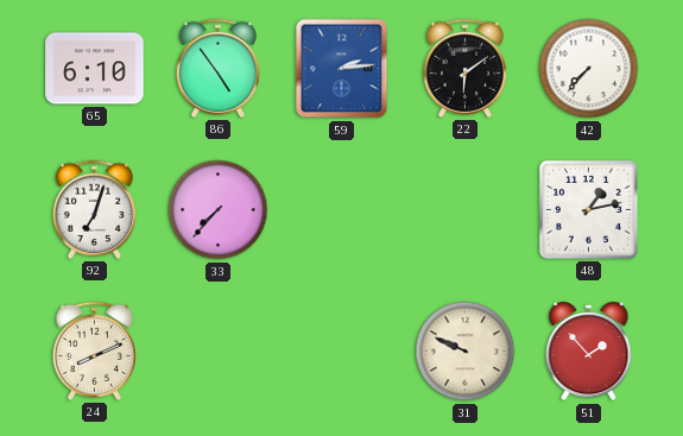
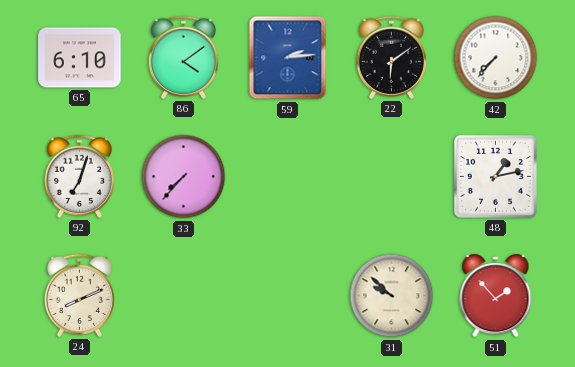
86: 4:54 -> 4:09 (183, 57)
31: 9:49 -> 9:52 (392, 296)
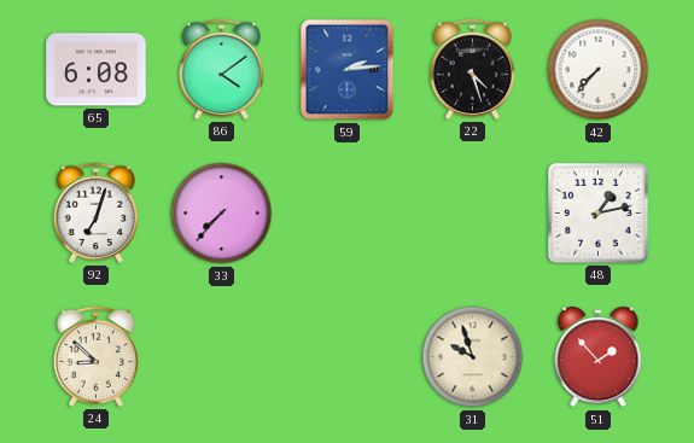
65: 6:10 -> 6:08 (97, 70)
22: 6:09 -> 4:27 (472, 69)
24: 8:11 -> 8:52 (95, 356)
31: 9:52 -> 9:57 (473, 357)
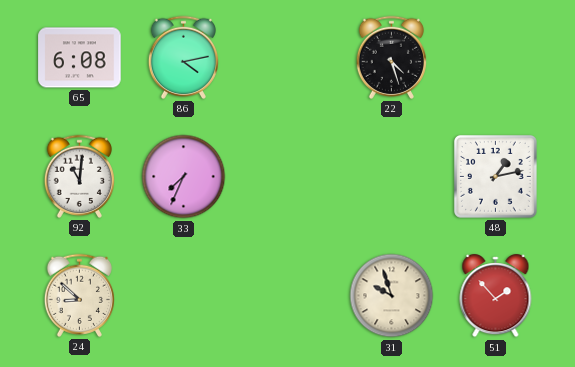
86: 4:09 -> 4:13 (183, 57)
59: 2:14 -> none (348, 70)
42: 7:37 -> none (599, 70)
92: 7:03 -> 11:01 (79, 176)
33: 7:37 -> 7:34 (184, 177)
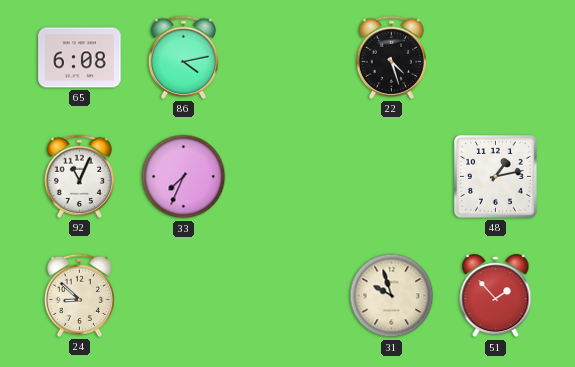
92: 11:01 -> 11:04 (79, 176)
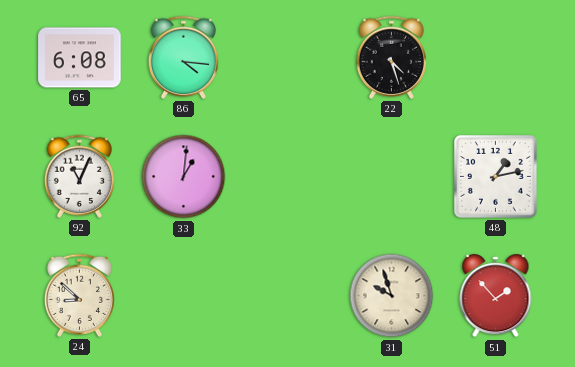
86: 4:13 -> 4:16 (183, 57)
33: 7:34 -> 1:01 (184, 177)
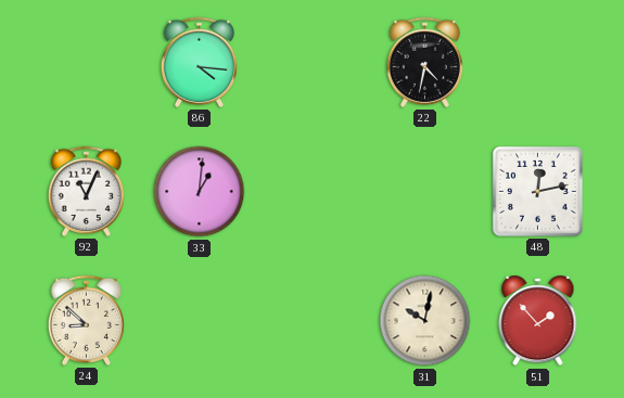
65: 6:08 -> none (80, 58)
22: 4:27 -> 4:32 (424, 62)
48: 1:13 -> 12:13 (538, 192)
31: 9:57 -> 10:02 (425, 321)
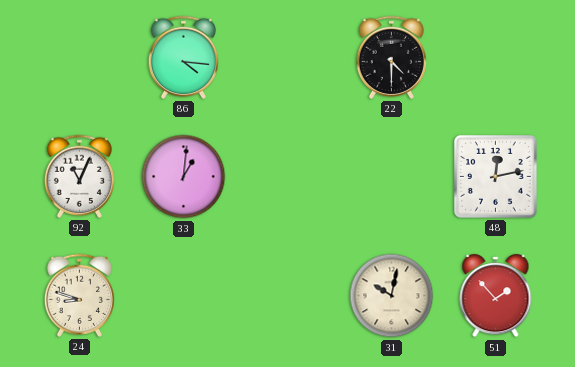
22: 4:32 -> 4:30 (391, 57)
24: 8:52 -> 8:48 (79, 295)
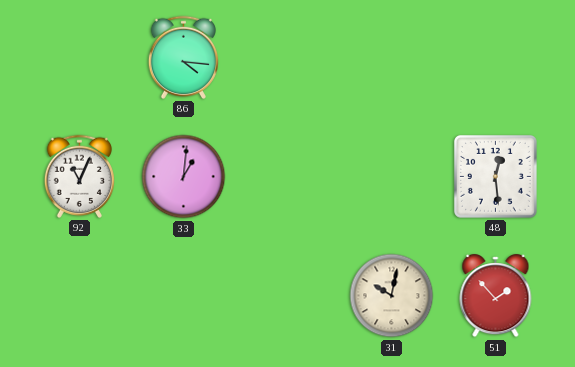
22: 4:30 -> none (391, 57)
48: 12:13 -> 12:29 (496, 177)
24: 8:48 -> none (79, 295)
